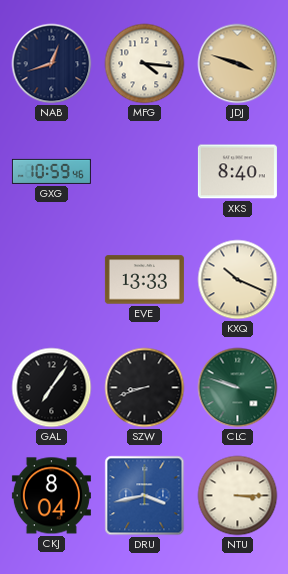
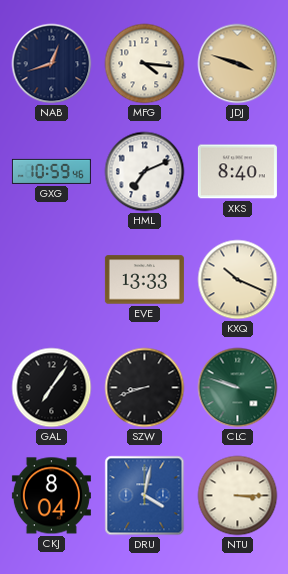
HML: none -> 7:11 (145, 172)
DRU: 3:43 -> 4:02 (145, 496)
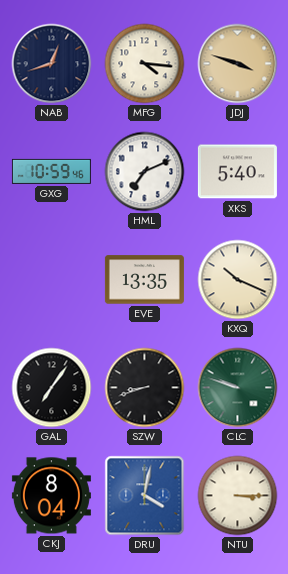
XKS: 8:40 -> 5:40 (237, 172)
EVE: 13:33 -> 13:35 (144, 280)
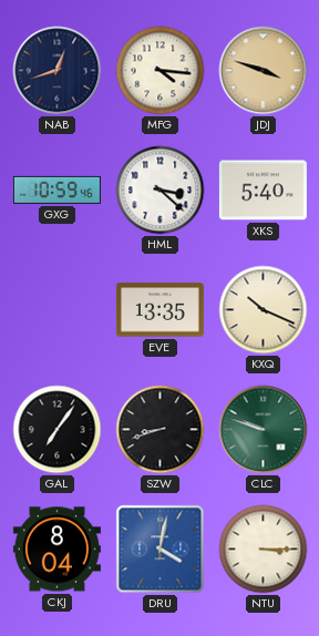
HML: 7:11 -> 3:22 (161, 191)
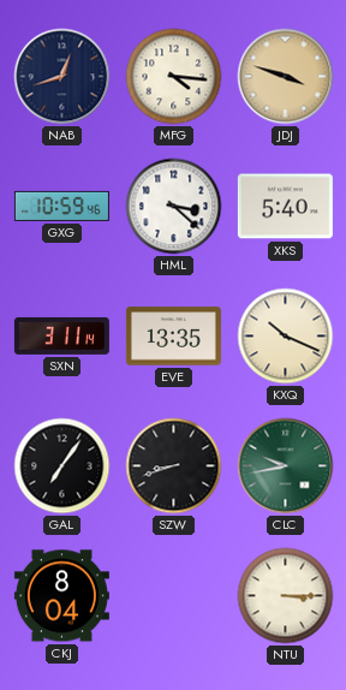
SXN: none -> 3:11 (61, 335)
CLC: 9:48 -> 9:43 (286, 466)
DRU: 4:02 -> none (161, 550)
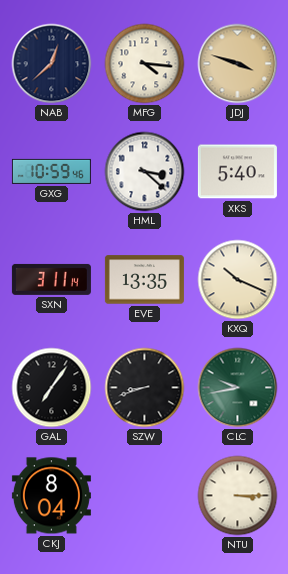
NAB: 12:42 -> 12:38 (52, 64)
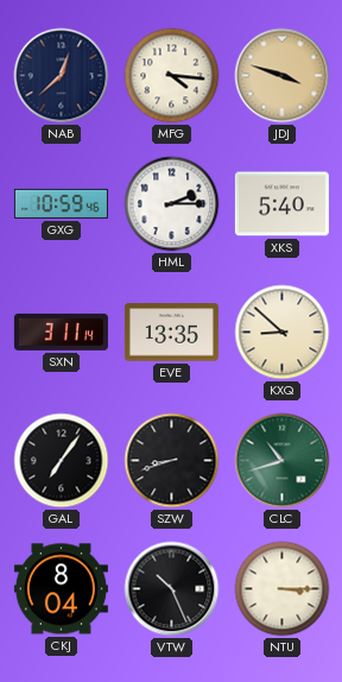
HML: 3:22 -> 2:15 (172, 204)
KXQ: 10:19 -> 8:52 (283, 333)
CLC: 9:43 -> 10:42 (283, 461)
VTW: none -> 10:26 (172, 589)
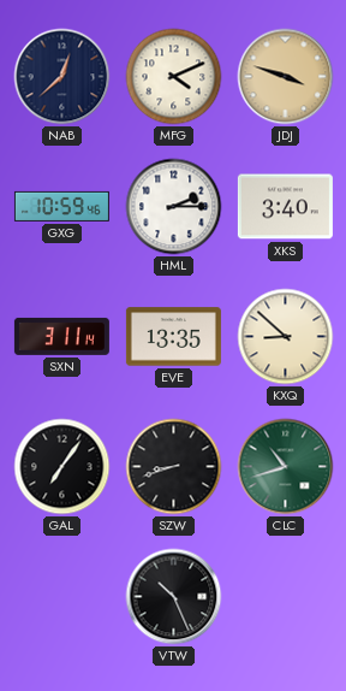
MFG: 4:16 -> 4:11 (174, 77)
XKS: 5:40 -> 3:40 (285, 207)
CKJ: 8:04 -> none (61, 589)
NTU: 3:15 -> none (283, 589)
